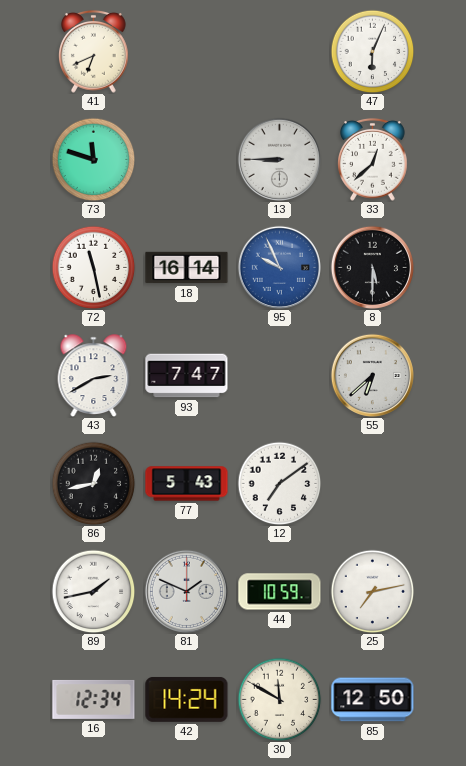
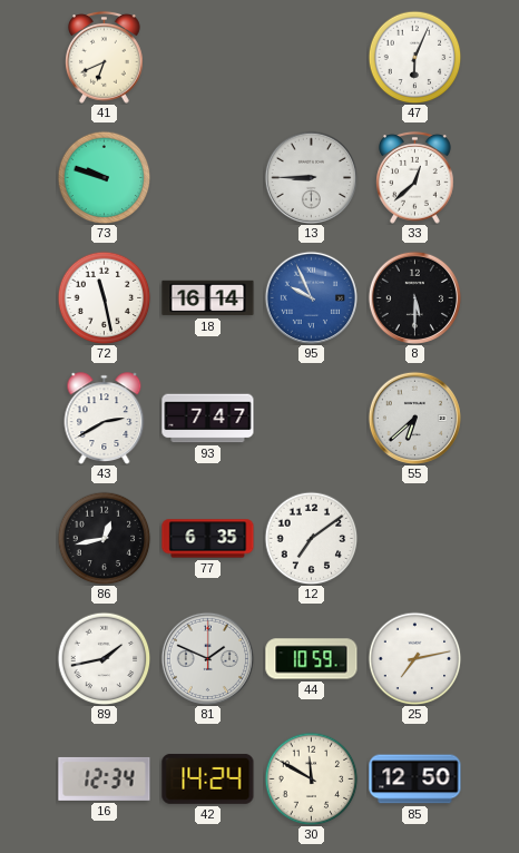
73: 11:48 -> 9:48 (104, 177)
77: 5:43 -> 6:35 (208, 539)
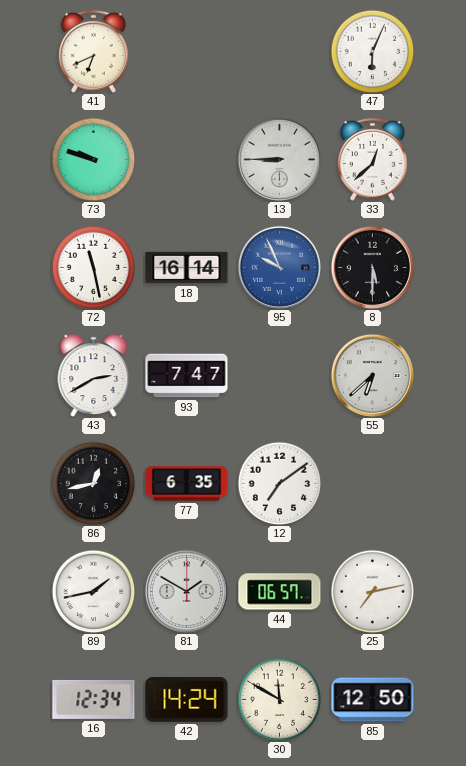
81: 1:49 -> 1:50 (186, 591)
44: 10:59 -> 06:57 (280, 592)
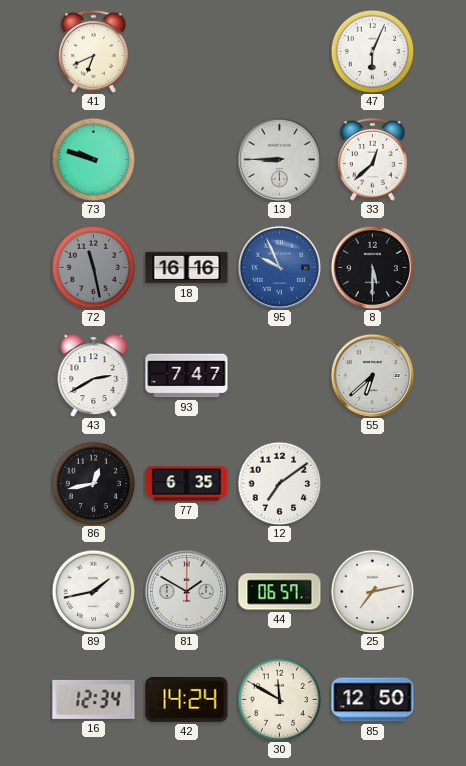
72 dial: white -> grey (93, 267)
18: 16:14 -> 16:16 (187, 268)
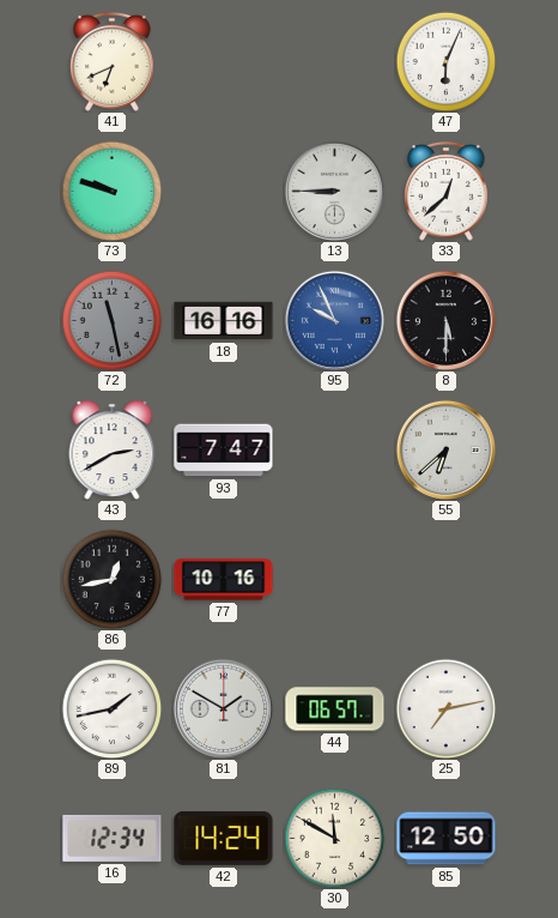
77: 6:35 -> 10:16 (224, 580)
12: 7:09 -> none (279, 483)
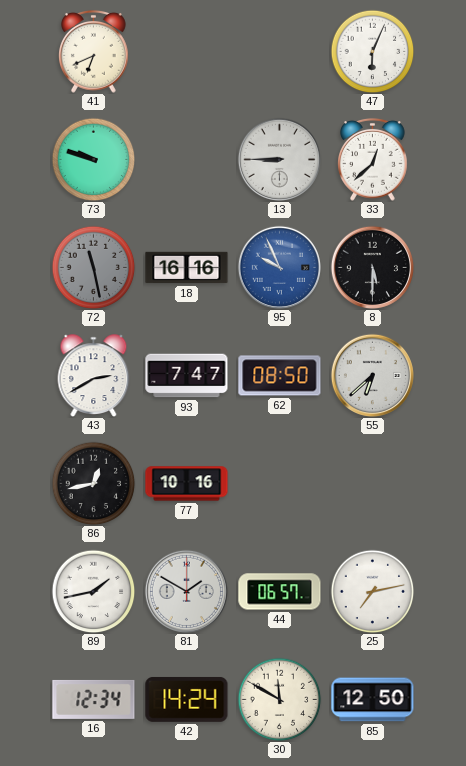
62: none -> 08:50 (280, 376)
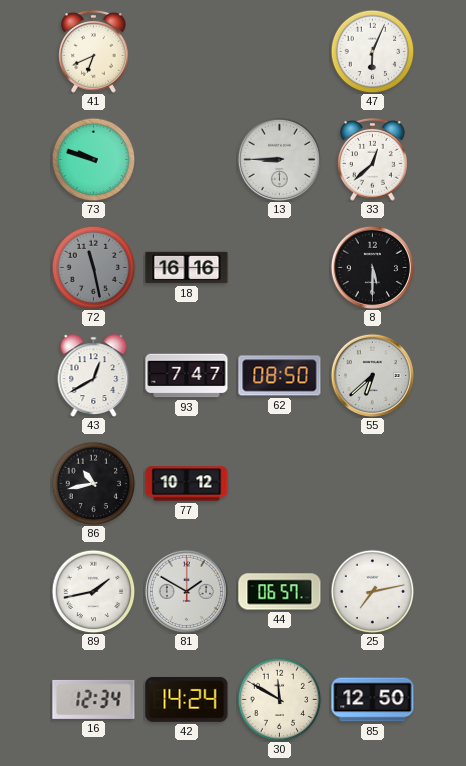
95: 9:56 -> none (279, 267)
43: 2:40 -> 12:40 (94, 376)
86: 12:43 -> 10:43 (93, 483)
77: 10:16 -> 10:12 (187, 484)
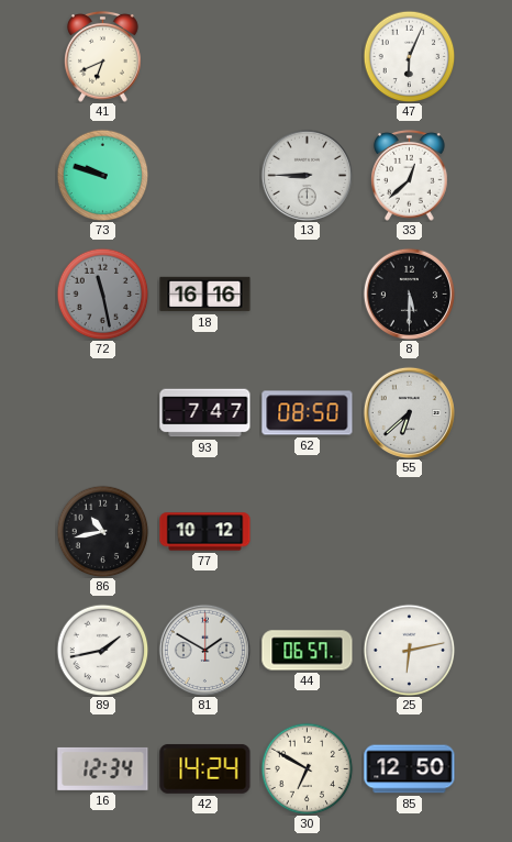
43: 12:40 -> none (94, 376)
25: 7:13 -> 6:13 (409, 650)
30: 11:50 -> 6:50 (307, 768)
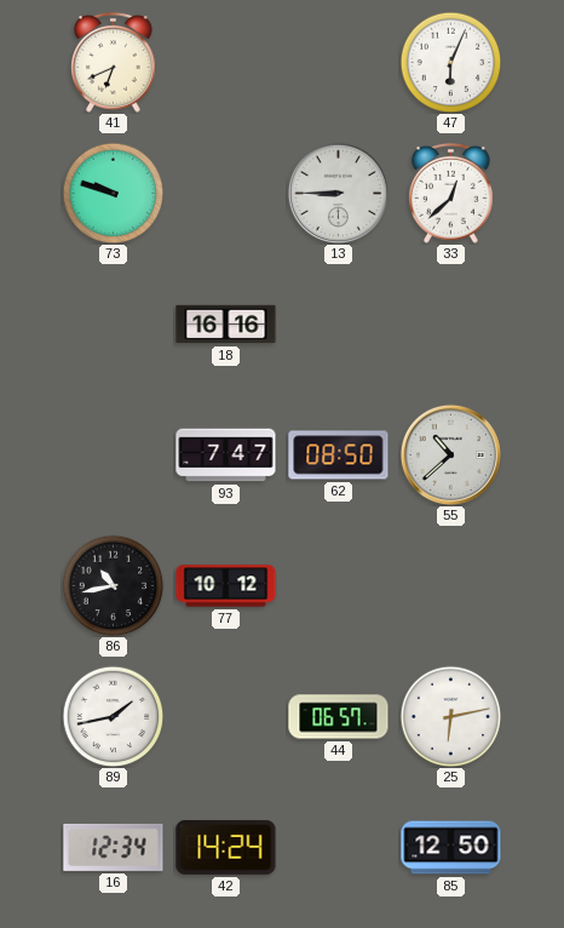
72: 11:28 -> none (102, 293)
8: 5:30 -> none (409, 293)
55: 6:38 -> 10:38 (450, 454)
81: 1:50 -> none (204, 650)
30: 6:50 -> none (307, 768)
